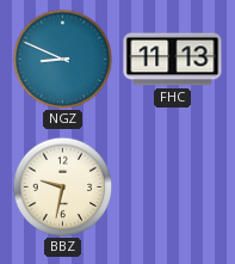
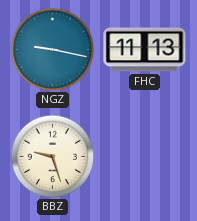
NGZ: 8:49 -> 9:17 (52, 49)
BBZ: 9:32 -> 9:27 (52, 156)
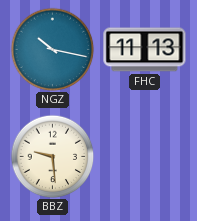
NGZ: 9:17 -> 10:17 (52, 49)
BBZ: 9:27 -> 9:29 (52, 156)
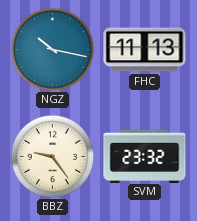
BBZ: 9:29 -> 9:24 (52, 156)
SVM: none -> 23:32 (145, 156)
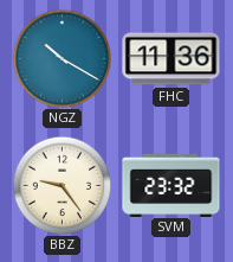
NGZ: 10:17 -> 10:20 (62, 58)
FHC: 11:13 -> 11:36 (171, 59)
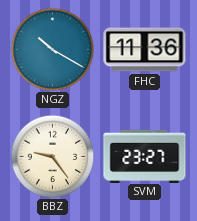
SVM: 23:32 -> 23:27 (145, 156)
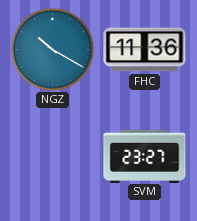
BBZ: 9:24 -> none (52, 156)
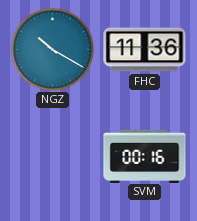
SVM: 23:27 -> 00:16 (145, 156)
